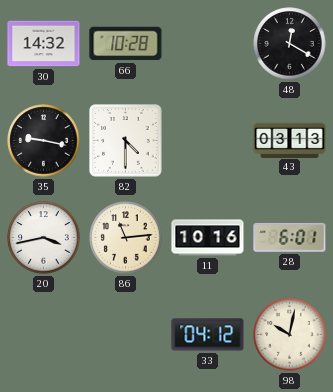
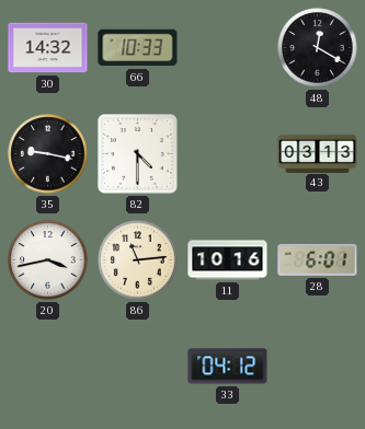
66: 10:28 -> 10:33 (138, 48)
98: 10:02 -> none (290, 335)
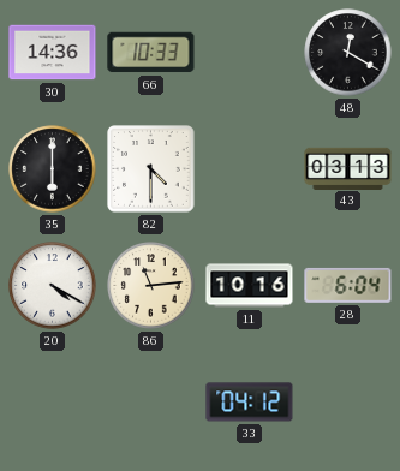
30: 14:32 -> 14:36 (53, 53)
35: 9:17 -> 6:00 (53, 169)
20: 3:43 -> 4:20 (53, 286)
28: 6:01 -> 6:04 (348, 285)
